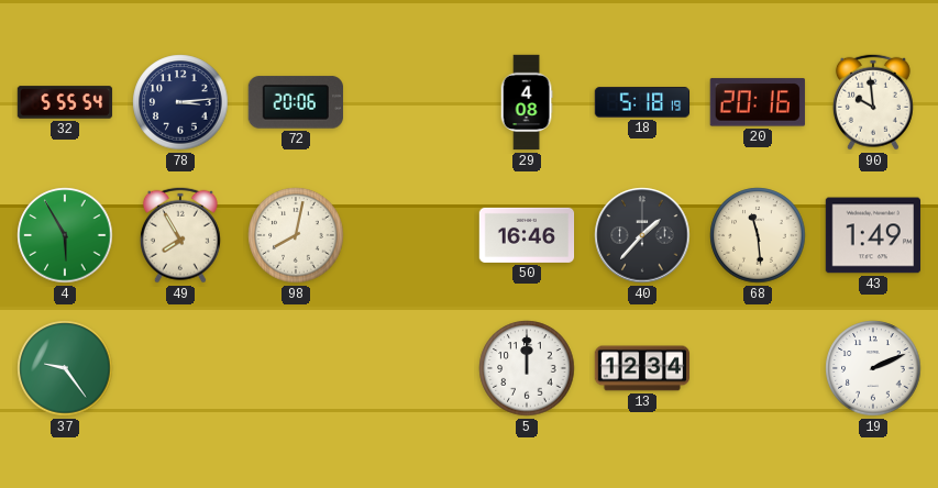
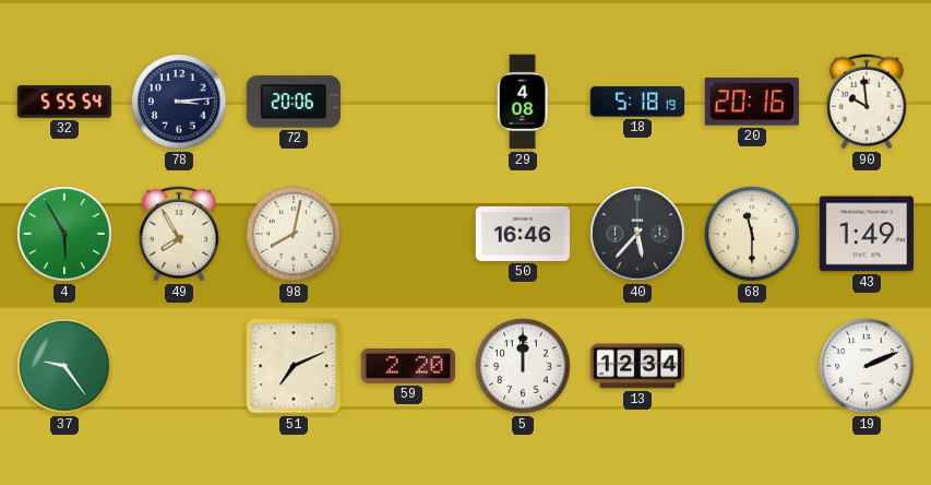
40: 1:37 -> 5:37 (637, 234)
68: 11:29 -> 11:30 (752, 234)
51: none -> 7:11 (294, 366)
59: none -> 2:20 (408, 366)
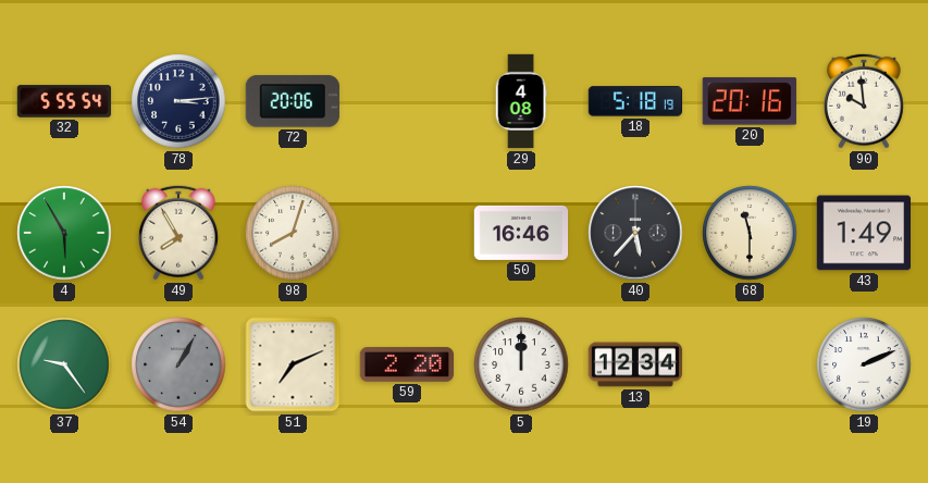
98: 8:02 -> 8:03 (293, 233)
54: none -> 1:05 (178, 364)
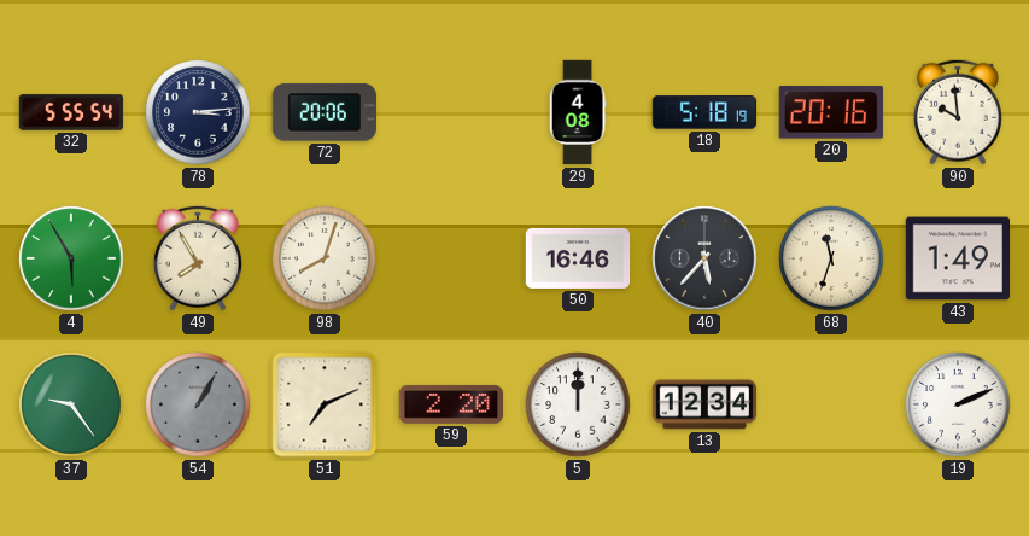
68: 11:30 -> 11:33 (831, 258)
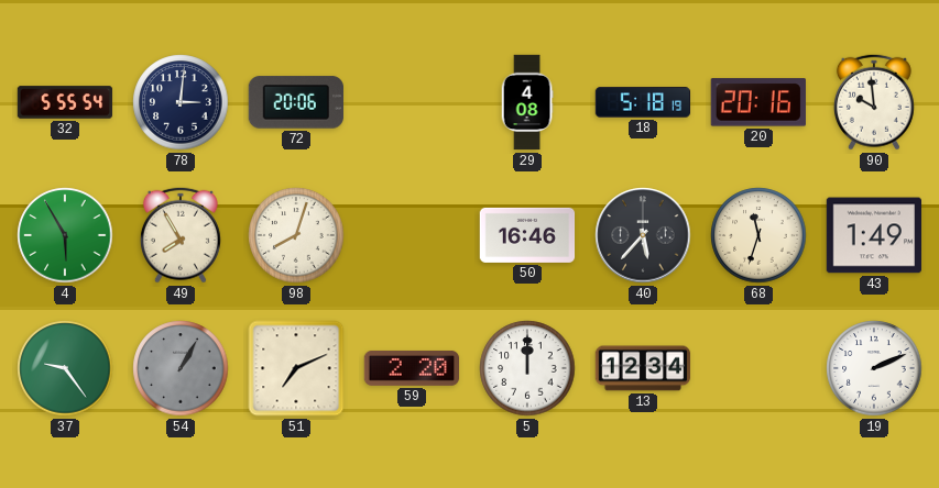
78: 3:14 -> 3:01 (181, 102)
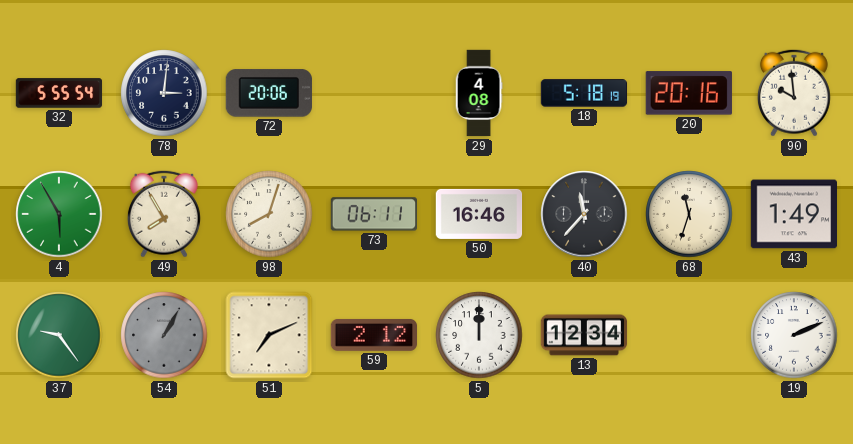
73: none -> 06:11 (373, 214)
40: 5:37 -> 11:37 (584, 214)
59: 2:20 -> 2:12 (374, 335)
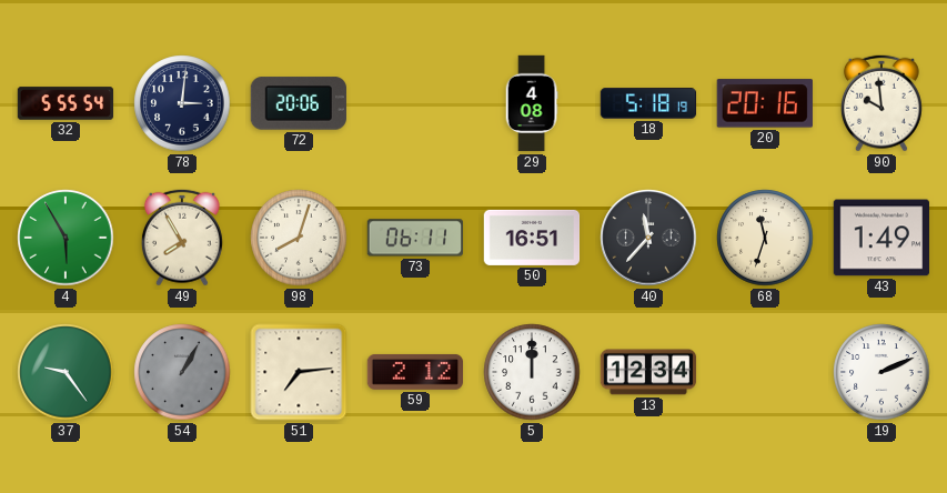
50: 16:46 -> 16:51 (532, 238)
51: 7:11 -> 7:14 (299, 372)
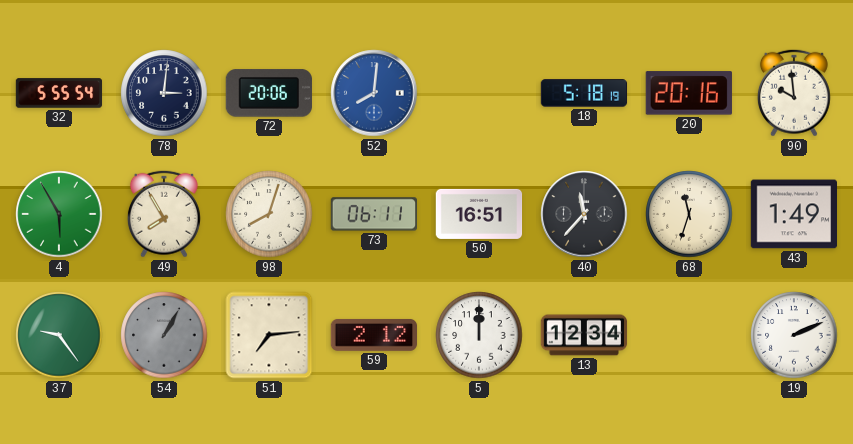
52: none -> 8:01 (374, 93)
29: 4:08 -> none (532, 103)
